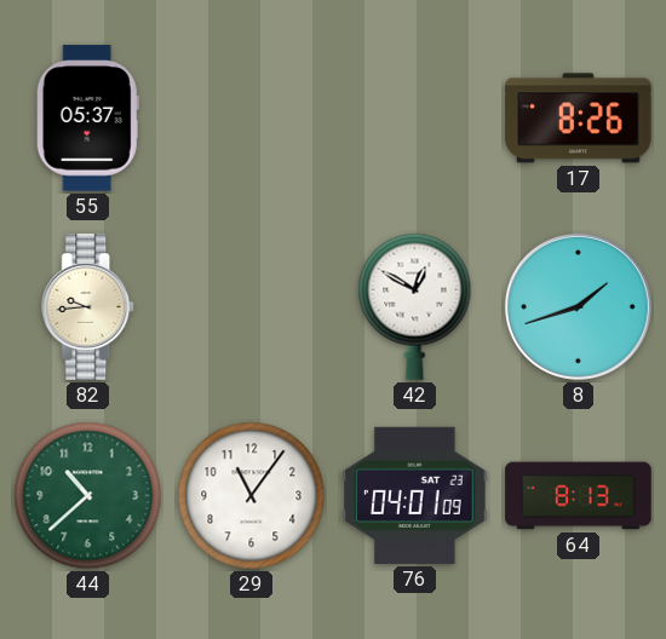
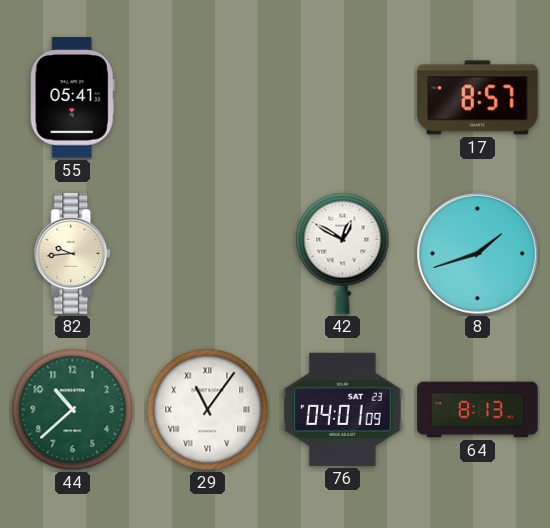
55: 05:37 -> 05:41 (72, 98)
17: 8:26 -> 8:57 (478, 98)
29 numerals: Arabic -> Roman (208, 410)
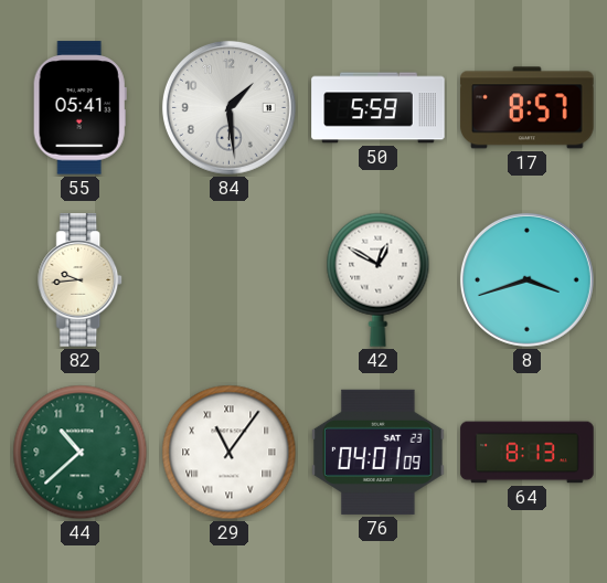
84: none -> 1:29 (228, 107)
50: none -> 5:59 (379, 108)
8: 1:42 -> 3:42 (526, 279)
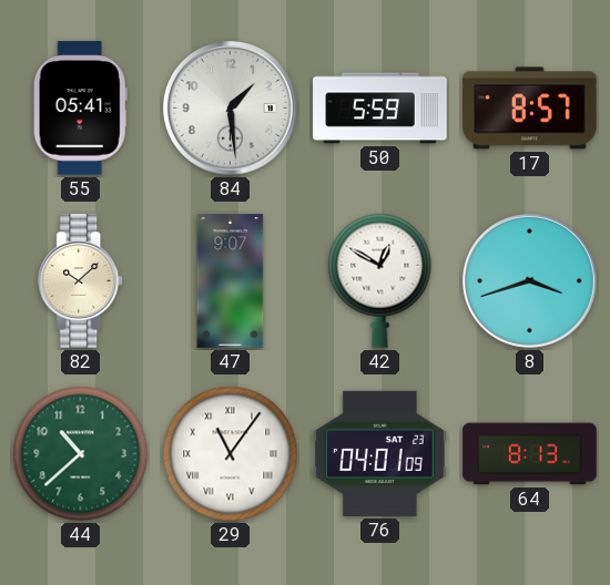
82: 9:44 -> 10:08 (81, 281)
47: none -> 9:07 (231, 281)
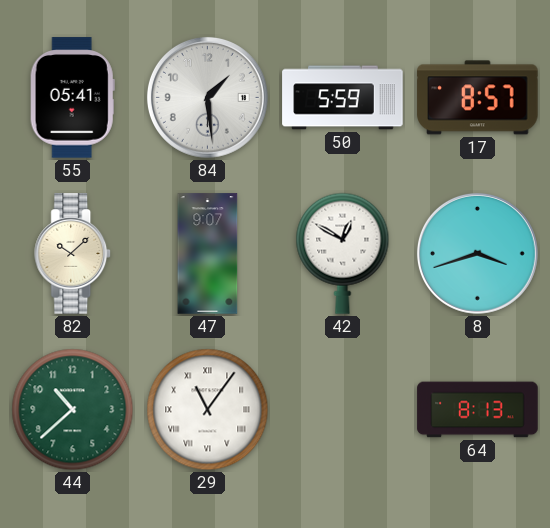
76: 04:01 -> none (380, 453)
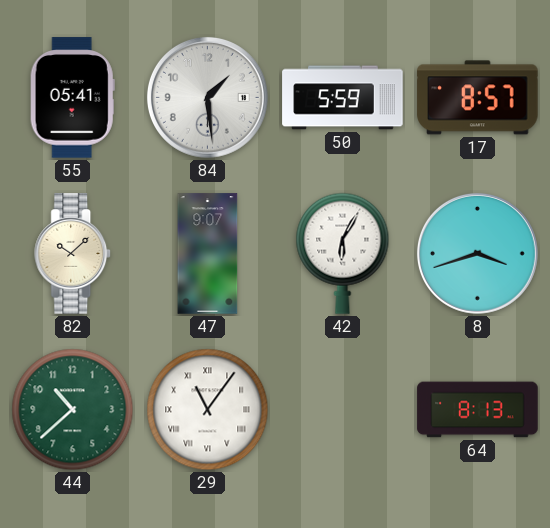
42: 12:50 -> 6:05 (343, 253)
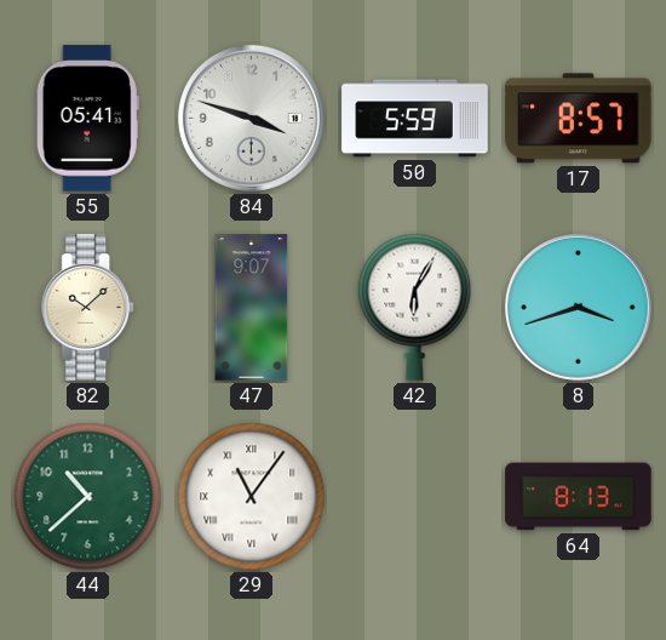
84: 1:29 -> 3:48 (251, 118)
